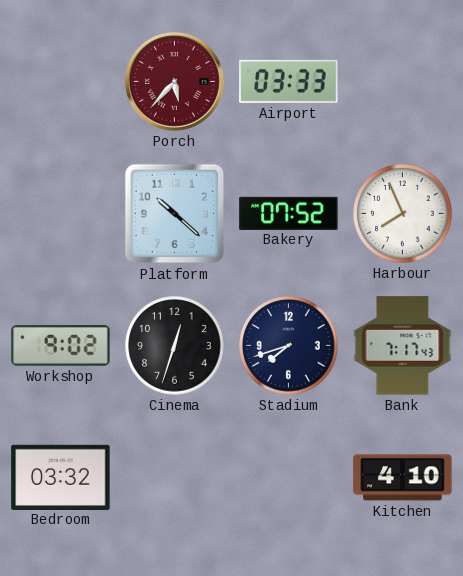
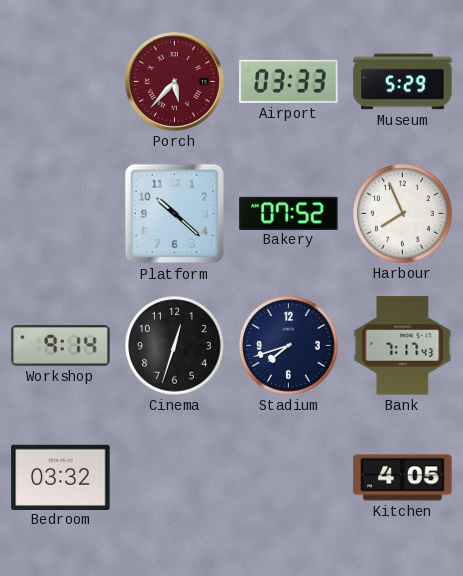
Museum: none -> 5:29 (403, 82)
Workshop: 9:02 -> 9:14 (61, 346)
Kitchen: 4:10 -> 4:05 (403, 478)
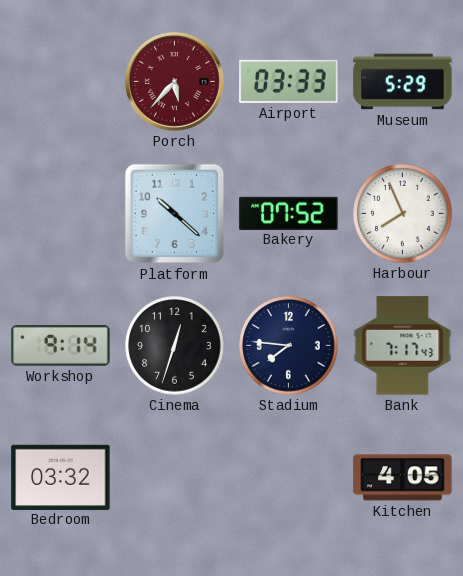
Stadium: 7:42 -> 7:46 (289, 346)
